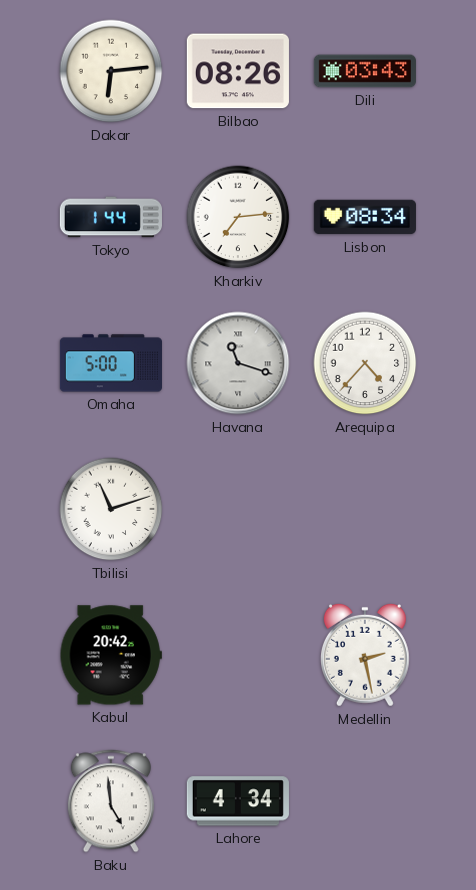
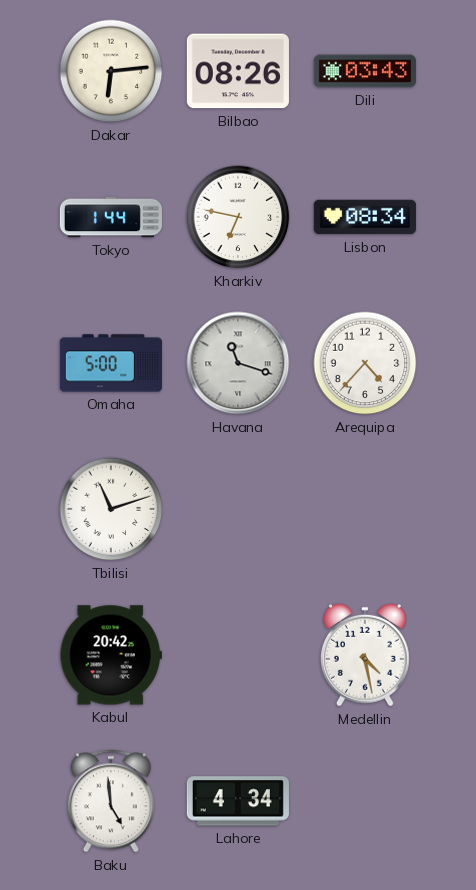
Kharkiv: 7:14 -> 6:47 (238, 217)
Medellin: 2:28 -> 4:28 (365, 655)
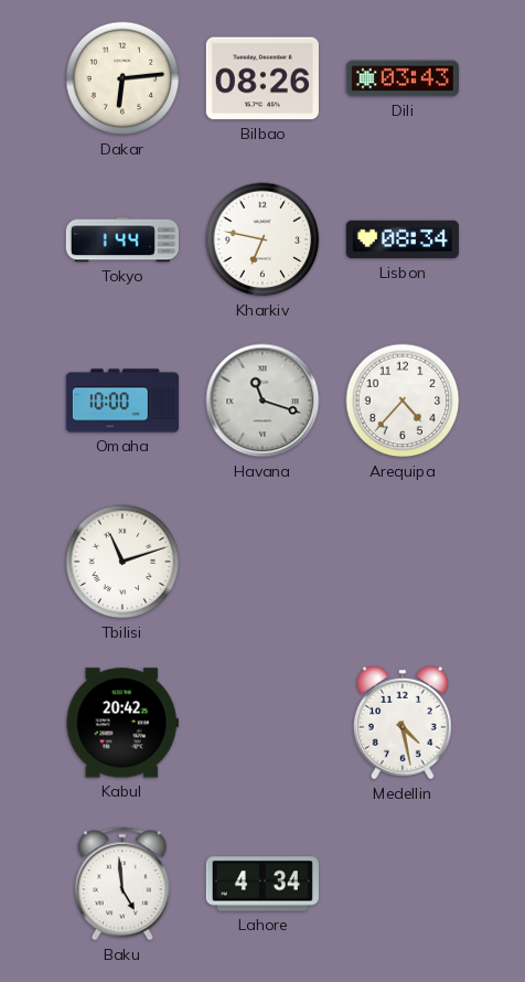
Omaha: 5:00 -> 10:00 (121, 401)
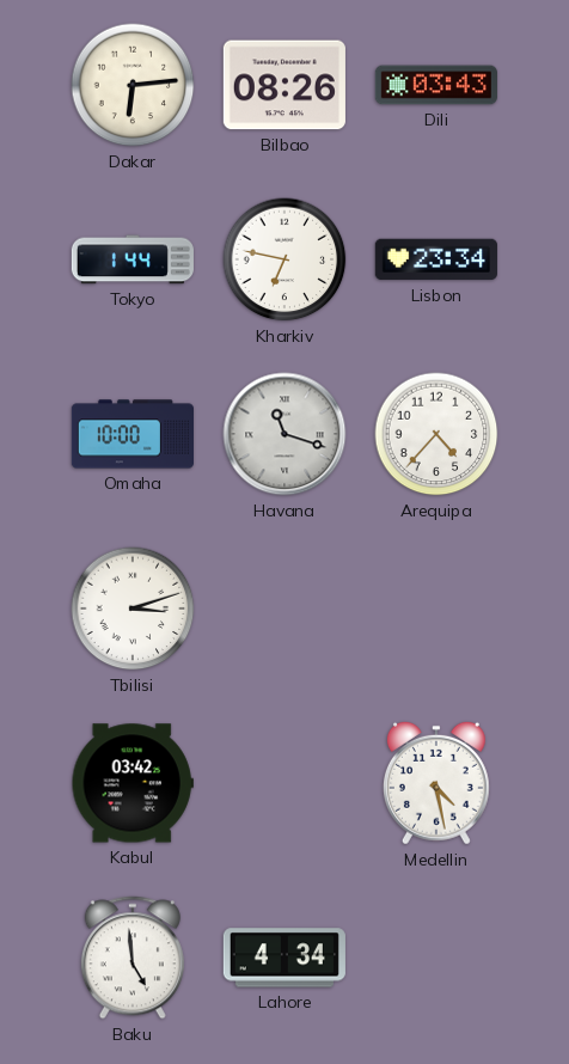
Lisbon: 08:34 -> 23:34 (436, 259)
Tbilisi: 11:12 -> 3:12 (133, 609)
Kabul: 20:42 -> 03:42 (133, 783)
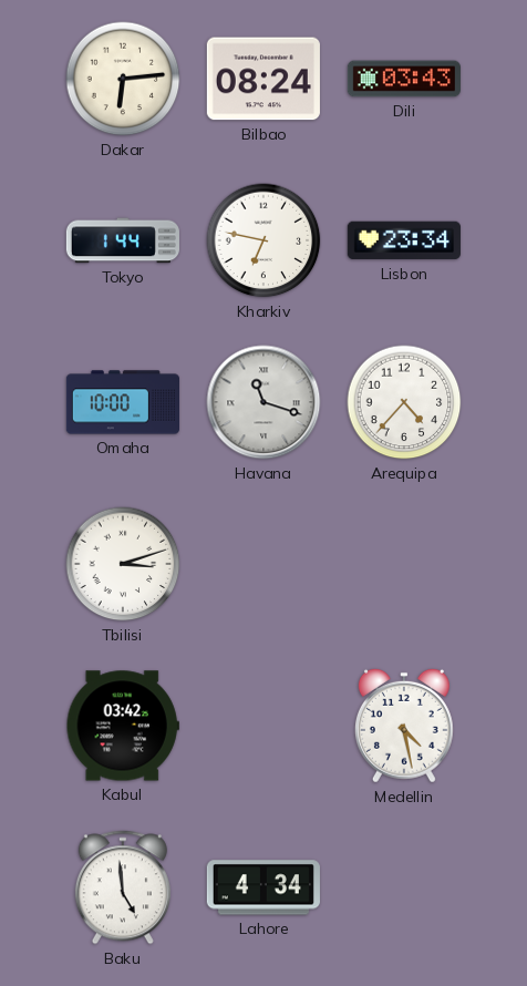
Bilbao: 08:26 -> 08:24 (263, 79)
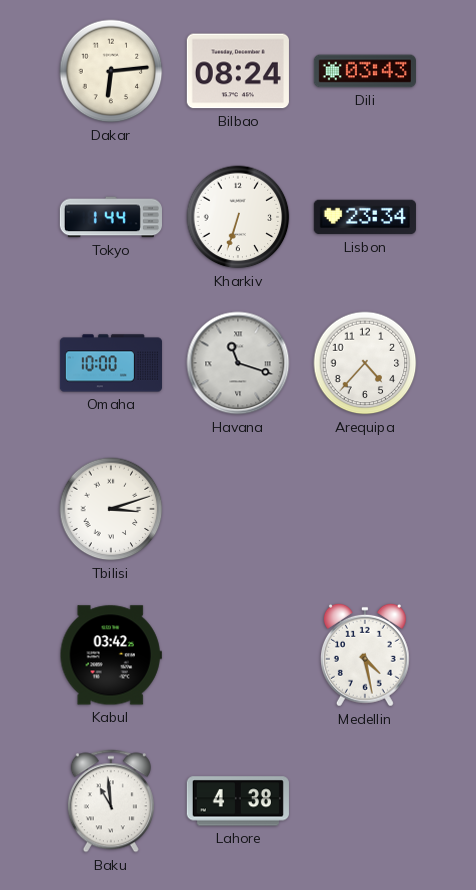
Kharkiv: 6:47 -> 6:33 (238, 217)
Baku: 4:59 -> 10:59 (111, 801)
Lahore: 4:34 -> 4:38 (238, 801)
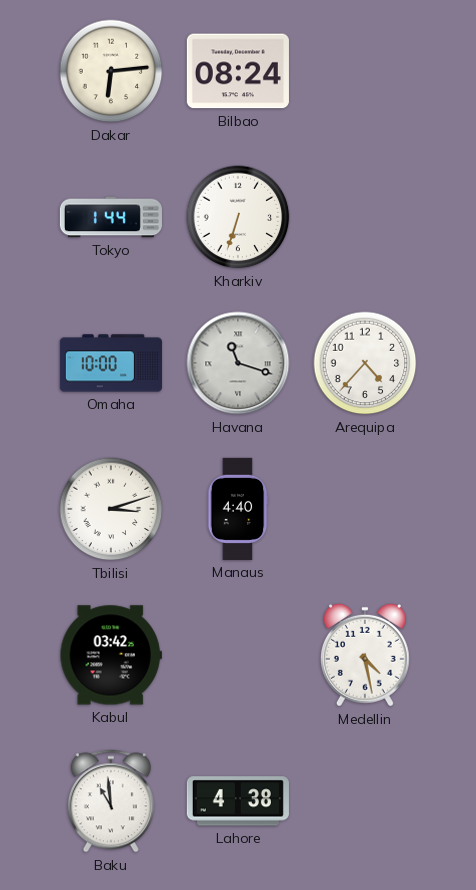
Dili: 03:43 -> none (365, 71)
Lisbon: 23:34 -> none (365, 217)
Manaus: none -> 4:40 (238, 509)
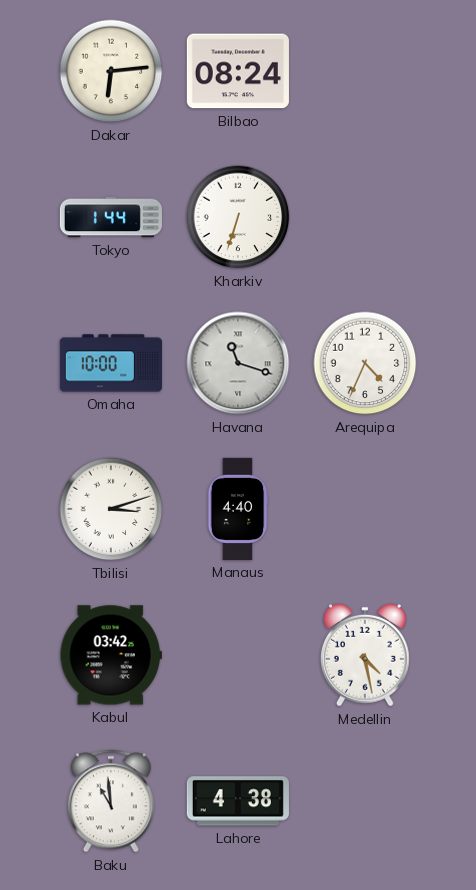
Arequipa: 4:37 -> 4:34 (365, 363)
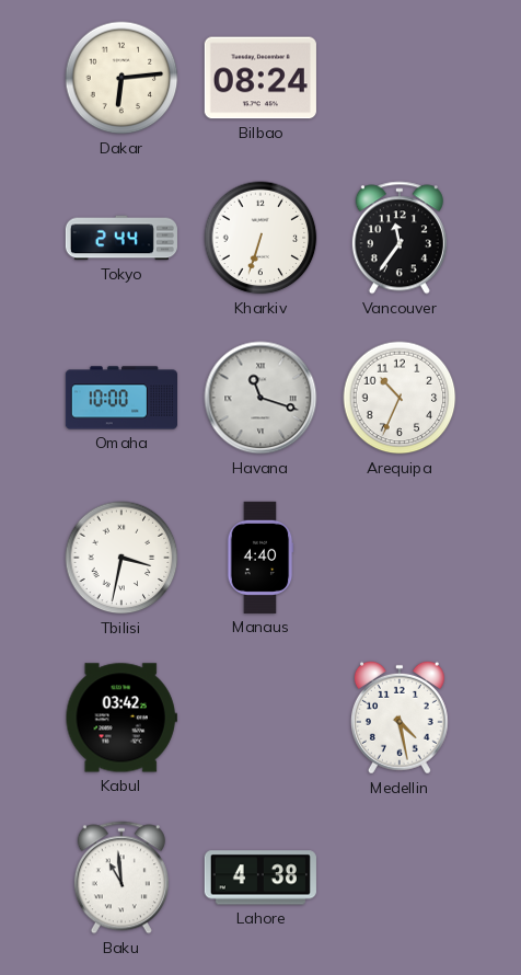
Tokyo: 1:44 -> 2:44 (121, 238)
Vancouver: none -> 11:36 (400, 238)
Arequipa: 4:34 -> 10:34 (400, 398)
Tbilisi: 3:12 -> 3:32 (121, 558)
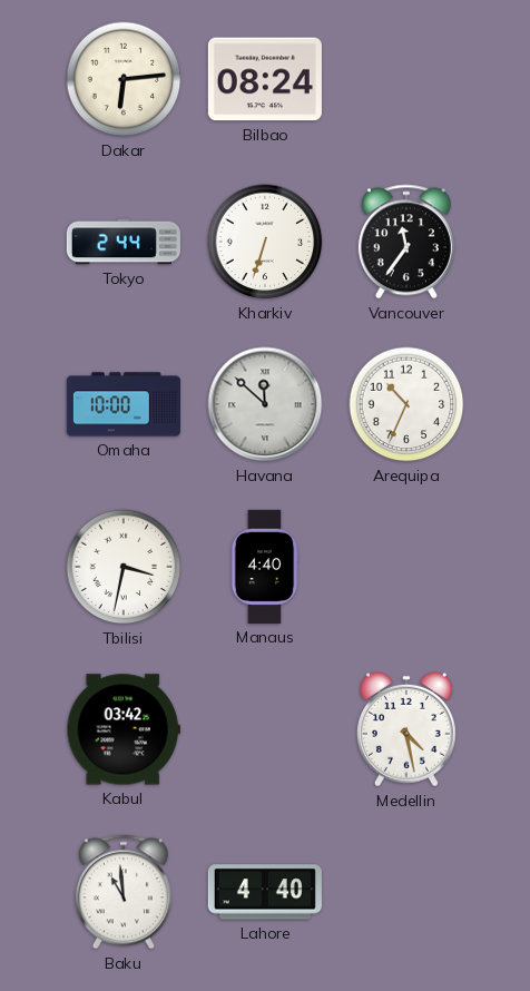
Havana: 11:18 -> 11:52 (265, 404)
Lahore: 4:38 -> 4:40 (265, 892)
